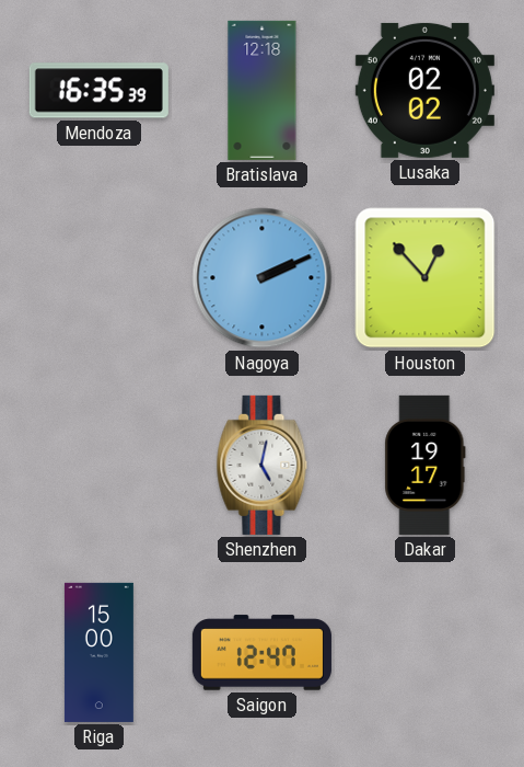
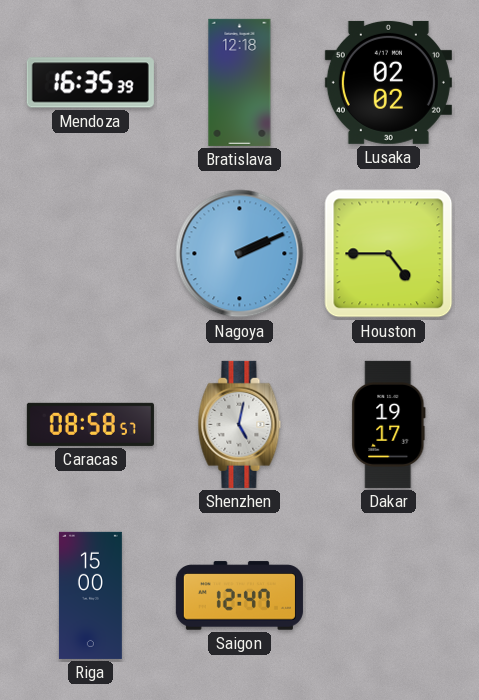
Houston: 12:53 -> 4:45 (389, 254)
Caracas: none -> 08:58 (90, 424)
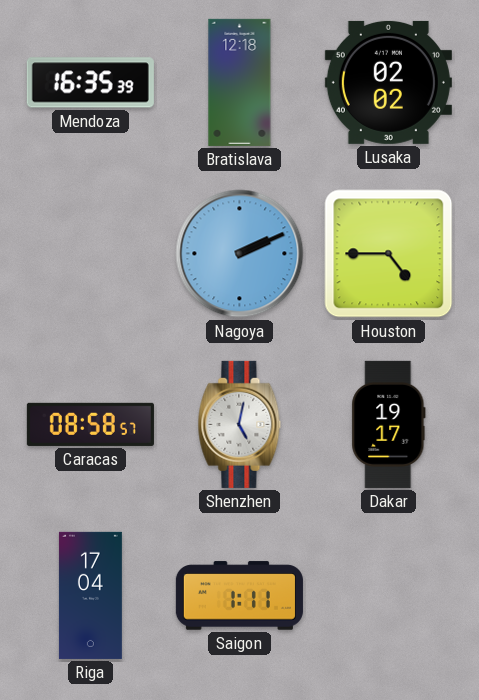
Riga: 15:00 -> 17:04 (90, 595)
Saigon: 12:47 -> 1:11 (239, 596)
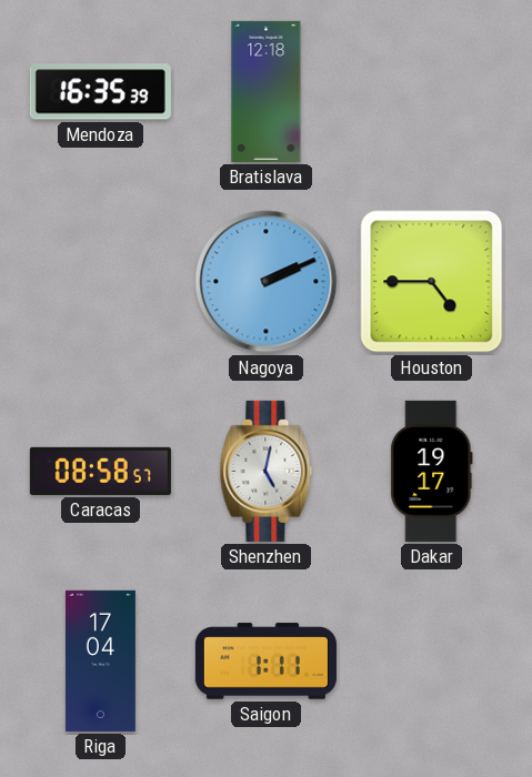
Lusaka: 02:02 -> none (388, 82)
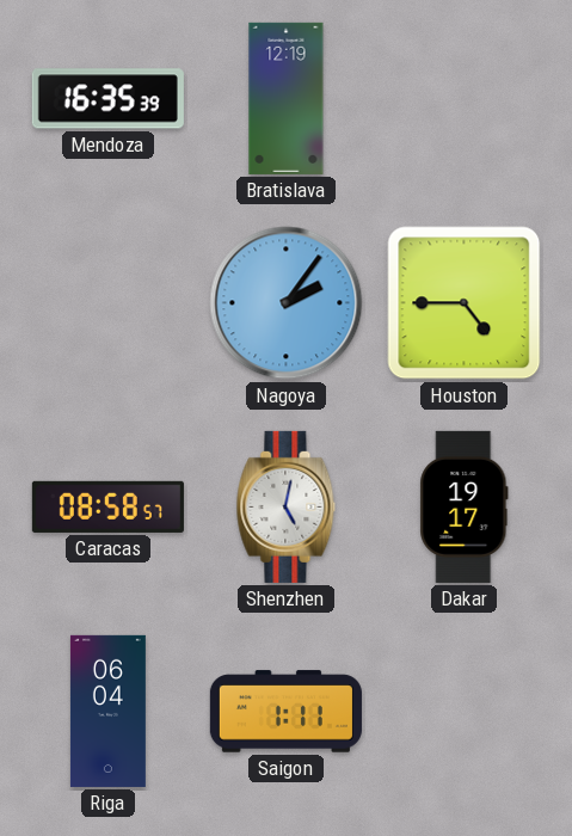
Bratislava: 12:18 -> 12:19 (287, 98)
Nagoya: 2:11 -> 2:06 (287, 303)
Riga: 17:04 -> 06:04 (107, 711)
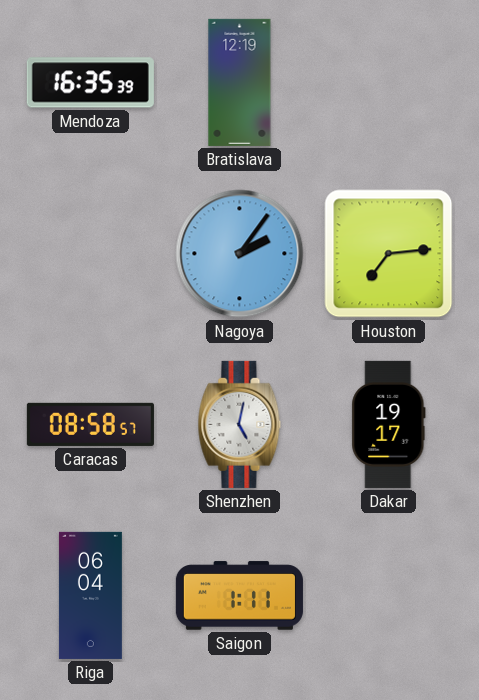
Houston: 4:45 -> 7:14 (389, 254)
